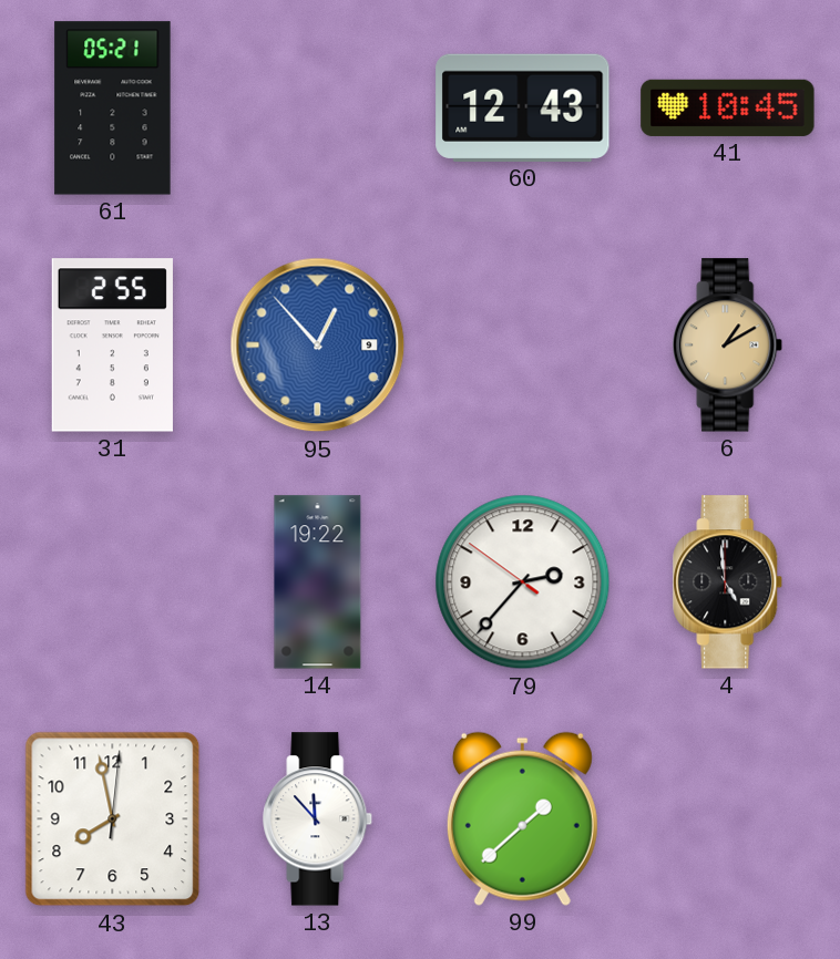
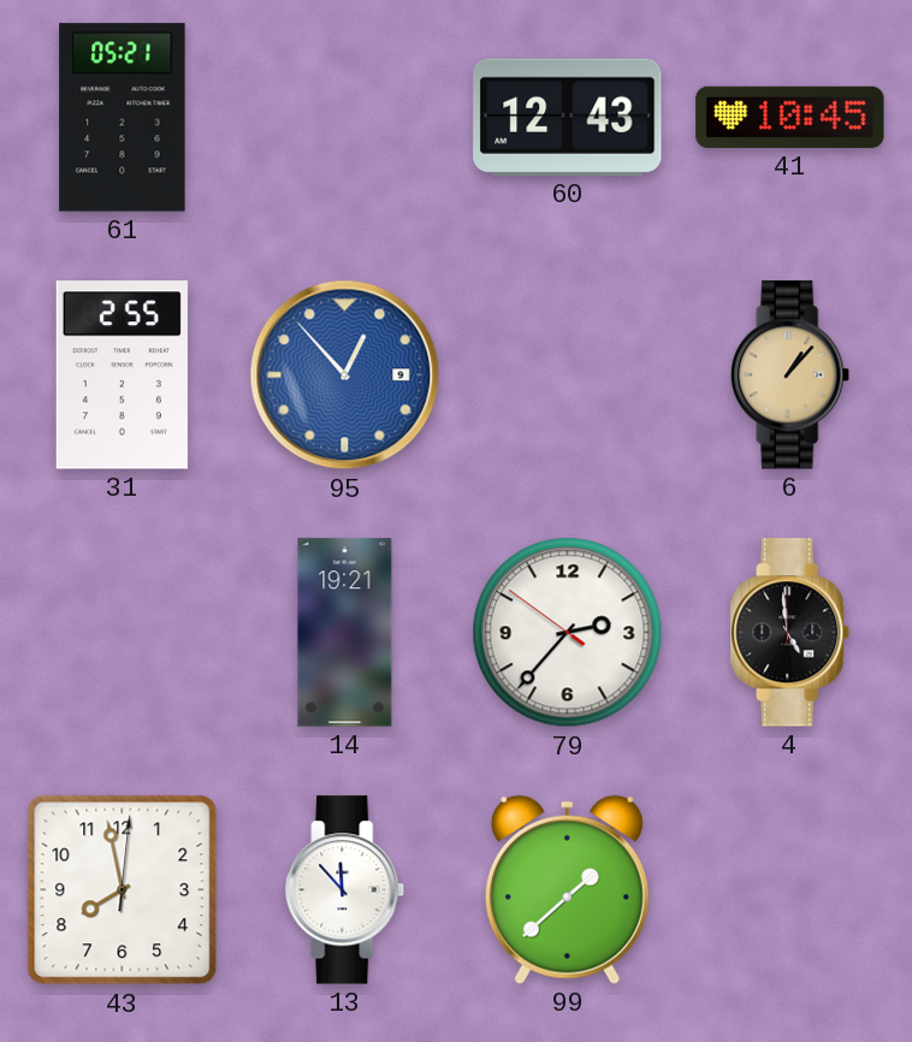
6: 1:10 -> 1:07 (790, 375)
14: 19:22 -> 19:21 (345, 633)
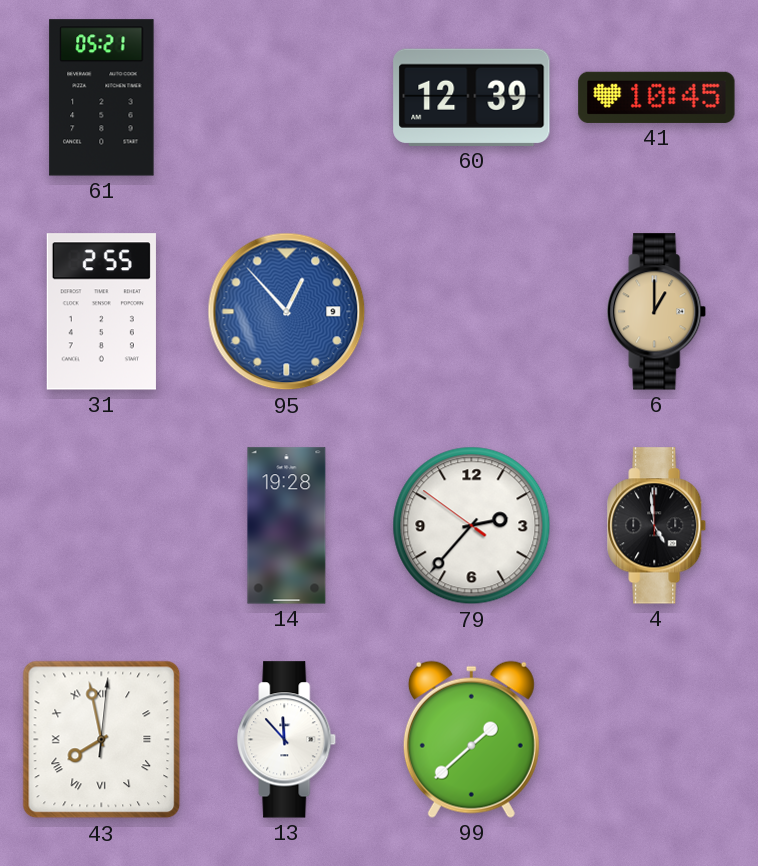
60: 12:43 -> 12:39 (472, 97)
6: 1:07 -> 1:00 (657, 312)
14: 19:21 -> 19:28 (287, 526)
43 numerals: Arabic -> Roman (102, 740)
